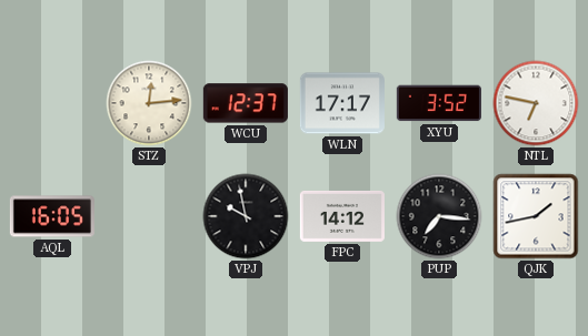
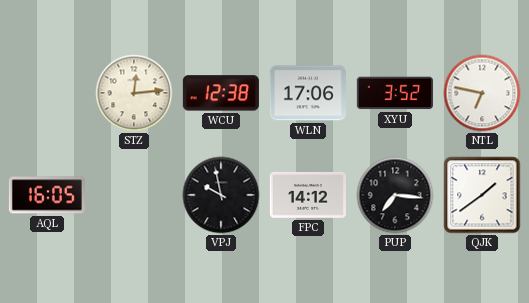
WCU: 12:37 -> 12:38 (221, 93)
WLN: 17:17 -> 17:06 (308, 93)
QJK: 1:43 -> 1:39 (482, 195)
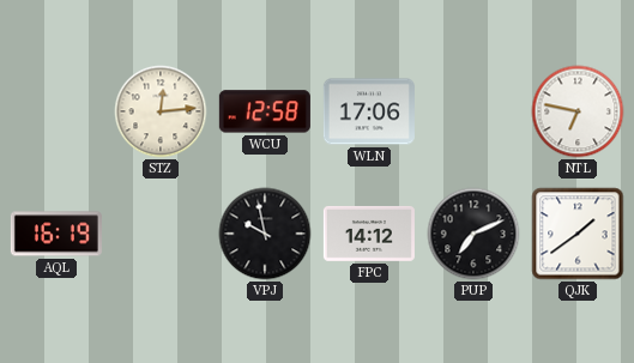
WCU: 12:38 -> 12:58 (265, 111)
XYU: 3:52 -> none (395, 93)
AQL: 16:05 -> 16:19 (56, 234)
PUP: 7:16 -> 7:11 (473, 234)
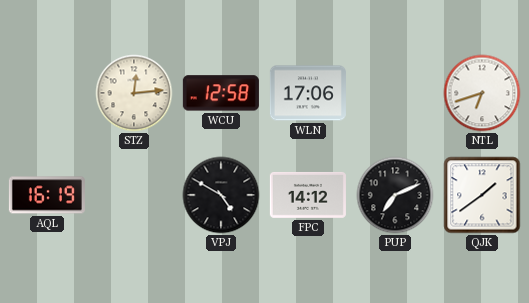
NTL: 6:47 -> 6:42 (482, 93)
VPJ: 9:58 -> 4:50 (221, 195)
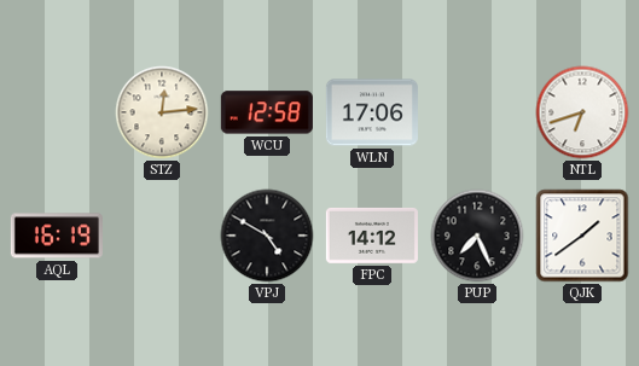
PUP: 7:11 -> 7:26 (477, 236)
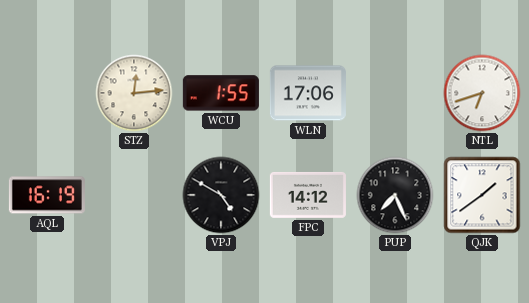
WCU: 12:58 -> 1:55 (221, 93)
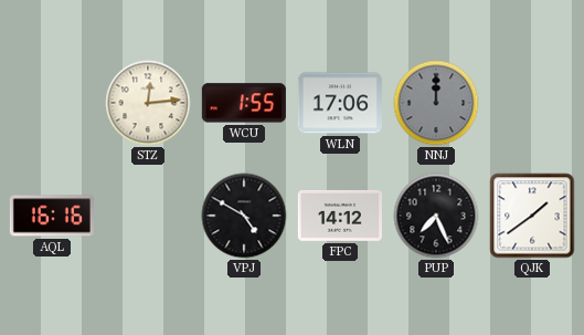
NNJ: none -> 12:00 (436, 103)
NTL: 6:42 -> none (482, 93)
AQL: 16:19 -> 16:16 (52, 216)
